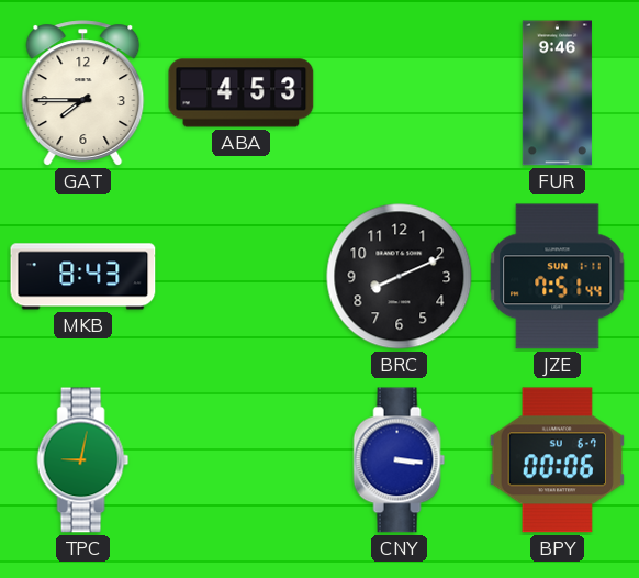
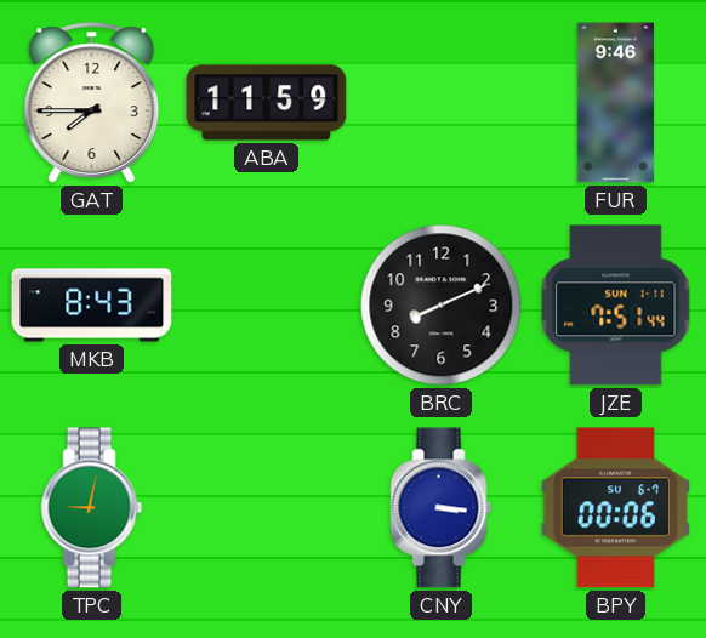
ABA: 4:53 -> 11:59 (267, 103)
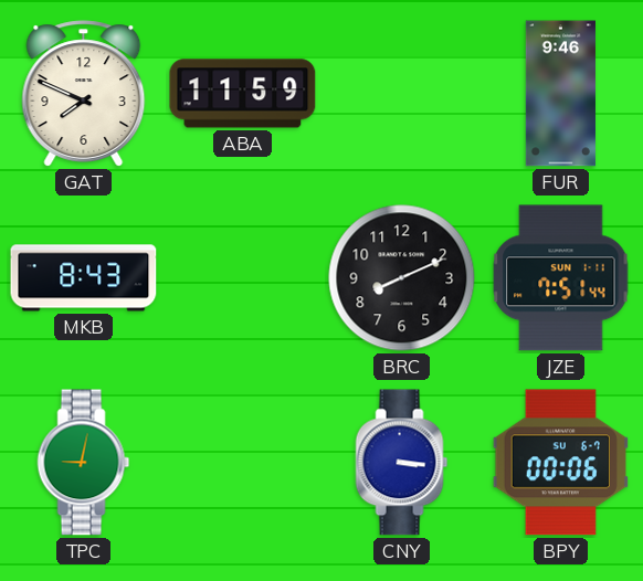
GAT: 7:45 -> 7:49 (84, 94)
